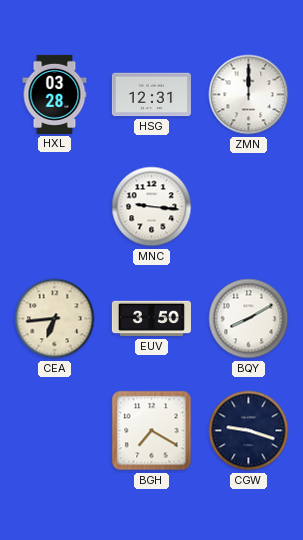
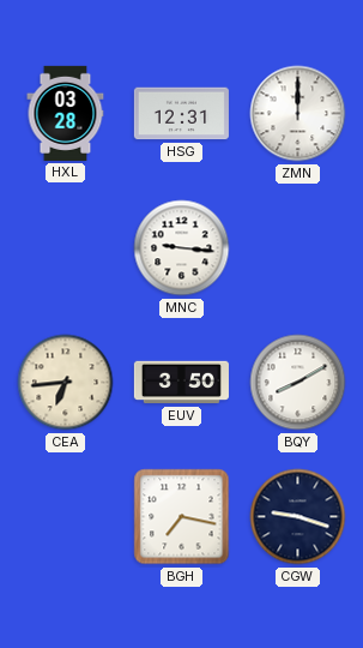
BGH: 7:20 -> 7:17 (182, 517)
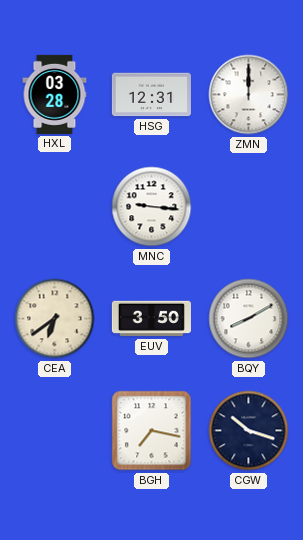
CEA: 6:44 -> 6:39 (55, 319)
CGW: 9:18 -> 10:18 (249, 431)
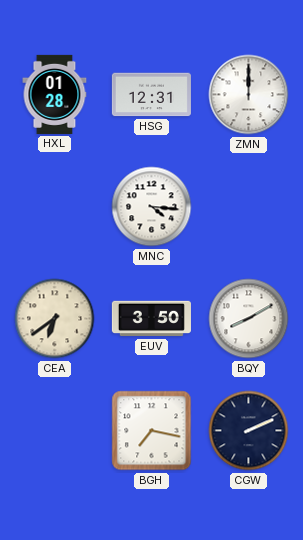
HXL: 03:28 -> 01:28 (55, 94)
MNC: 9:16 -> 4:16 (152, 207)
CGW: 10:18 -> 2:11 (249, 431)
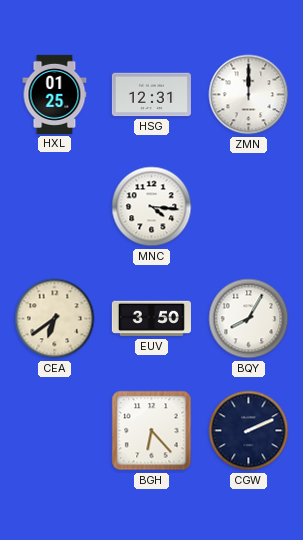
HXL: 01:28 -> 01:25 (55, 94)
BQY: 8:10 -> 8:05 (249, 319)
BGH: 7:17 -> 6:23 (152, 431)
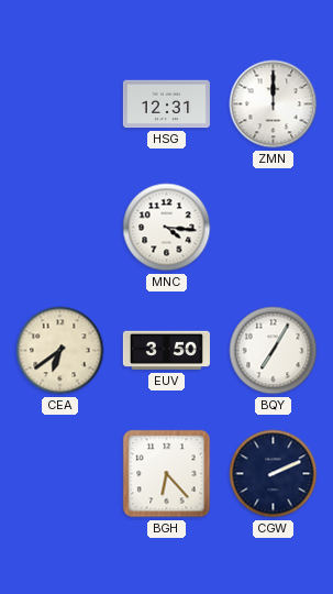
HXL: 01:25 -> none (55, 94)
BQY: 8:05 -> 7:05 (274, 351)
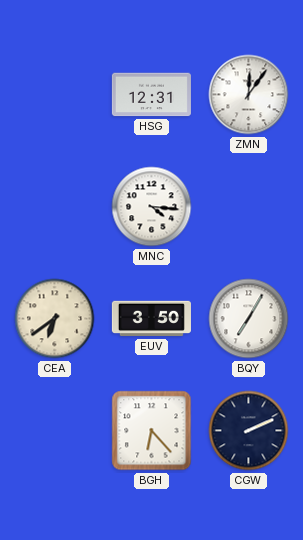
ZMN: 12:00 -> 12:06 (249, 95)
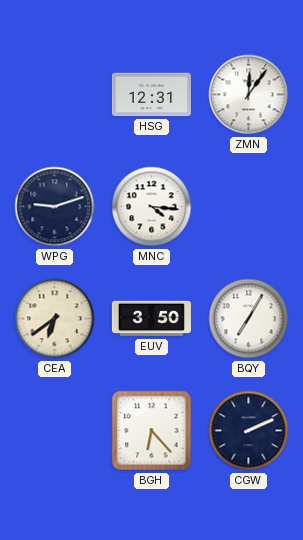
WPG: none -> 9:12 (55, 207)
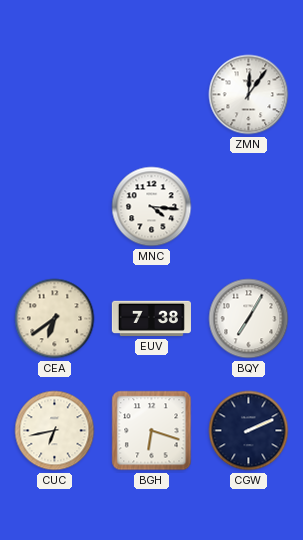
HSG: 12:31 -> none (151, 95)
WPG: 9:12 -> none (55, 207)
EUV: 3:50 -> 7:38 (151, 319)
CUC: none -> 6:43 (55, 431)
BGH: 6:23 -> 6:18 (152, 431)
